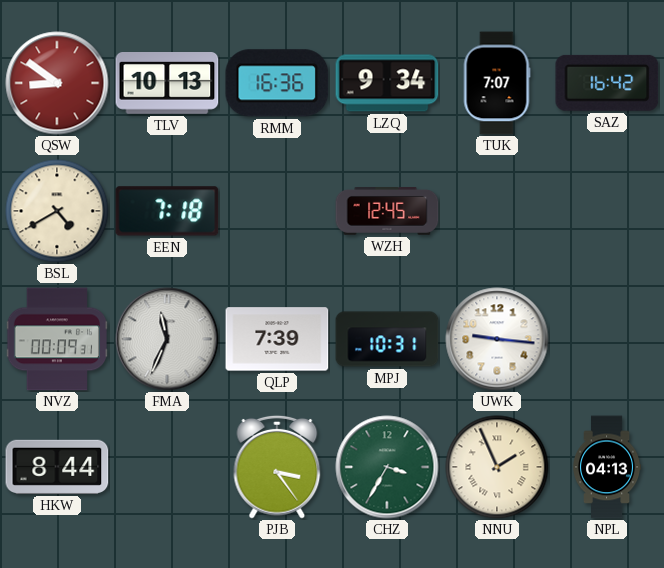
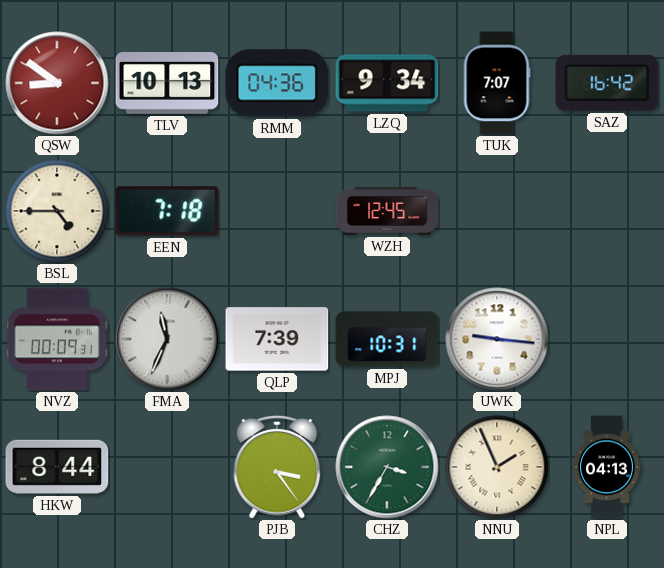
RMM: 16:36 -> 04:36 (277, 83)
BSL: 4:40 -> 4:45 (57, 211)
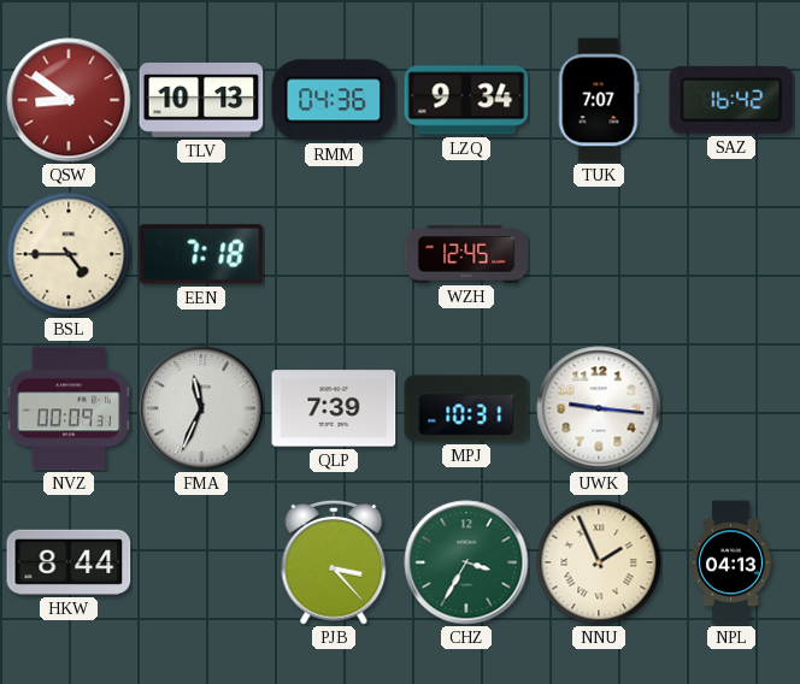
PJB: 3:24 -> 3:23 (334, 562)
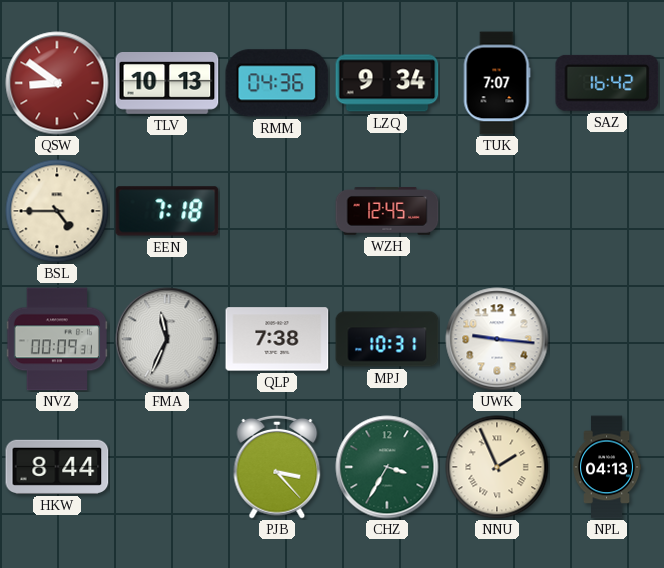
QLP: 7:39 -> 7:38 (277, 339)
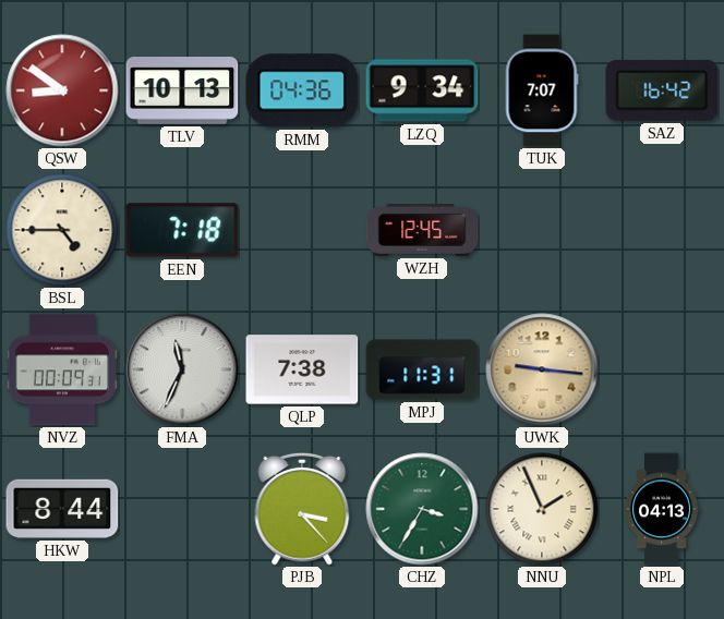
MPJ: 10:31 -> 11:31 (422, 369)
UWK dial: white -> champagne (542, 369)
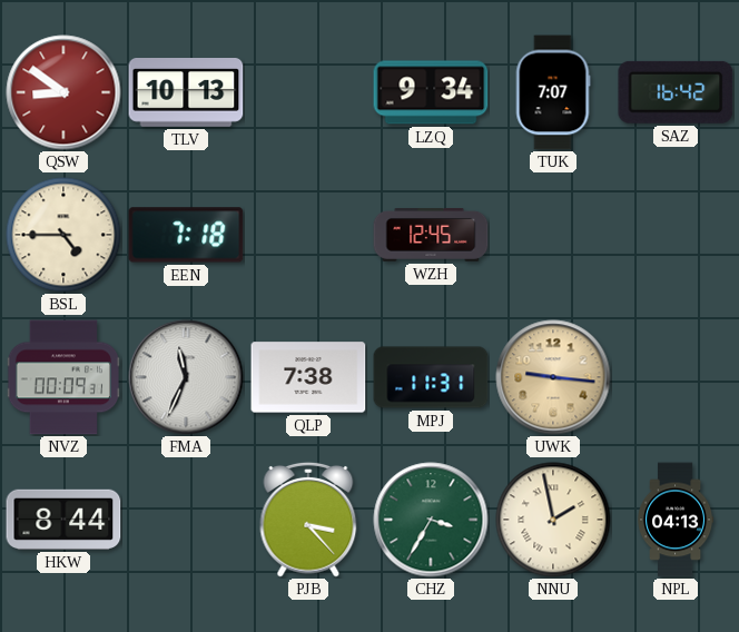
RMM: 04:36 -> none (302, 90)
NNU: 1:56 -> 1:58 (553, 520)
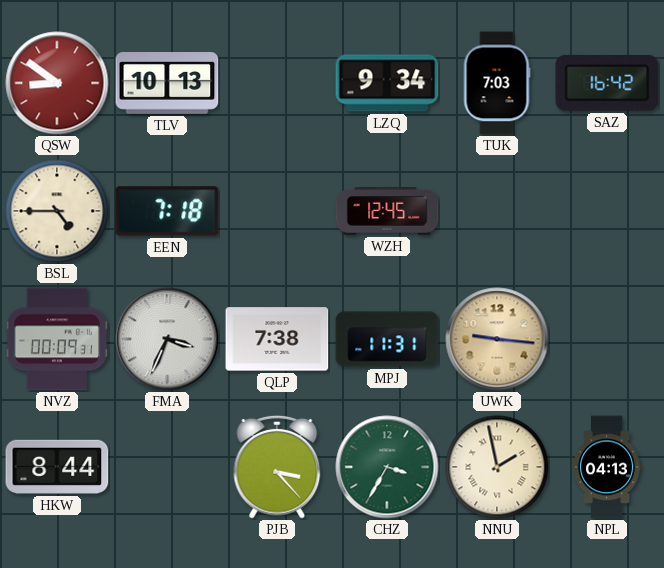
TUK: 7:07 -> 7:03 (497, 83)
FMA: 11:34 -> 3:34 (167, 339)
